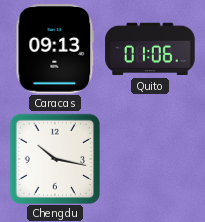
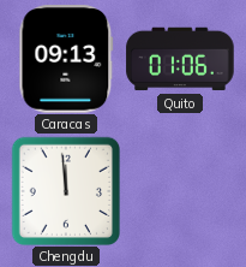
Chengdu: 10:17 -> 11:59 (65, 190)
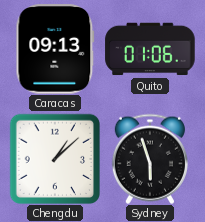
Chengdu: 11:59 -> 1:08 (54, 158)
Sydney: none -> 5:57 (150, 159)
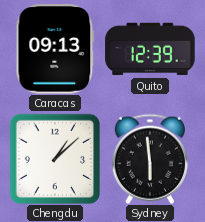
Quito: 01:06 -> 12:39 (150, 49)
Sydney: 5:57 -> 5:59 (150, 159)
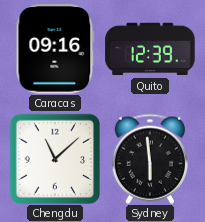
Caracas: 09:13 -> 09:16 (55, 49)
Chengdu: 1:08 -> 11:08 (54, 158)
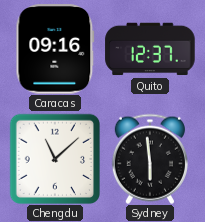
Quito: 12:39 -> 12:37 (150, 49)
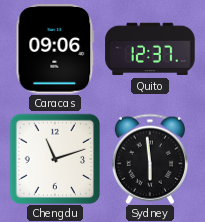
Caracas: 09:16 -> 09:06 (55, 49)
Chengdu: 11:08 -> 11:12 (54, 158)
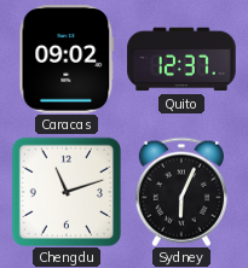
Caracas: 09:06 -> 09:02 (67, 59)
Sydney: 5:59 -> 6:04 (181, 192)
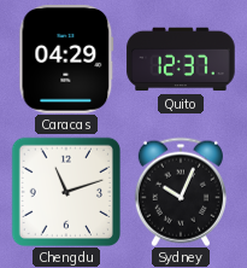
Caracas: 09:02 -> 04:29 (66, 59)
Sydney: 6:04 -> 10:04 (181, 192)
